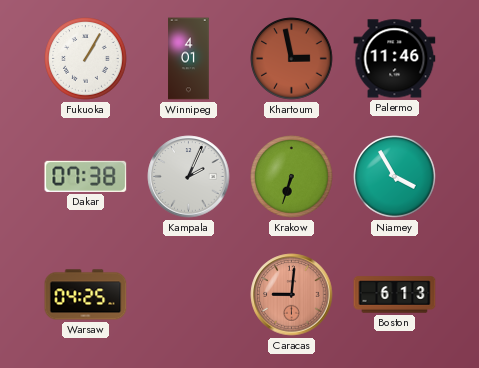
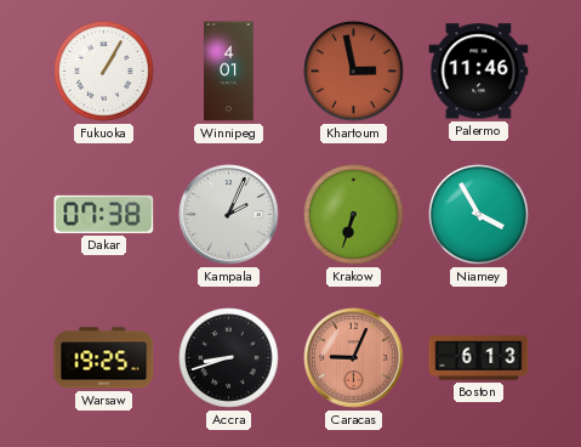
Warsaw: 04:25 -> 19:25 (104, 358)
Accra: none -> 8:42 (229, 358)
Caracas: 9:01 -> 9:04 (354, 358)
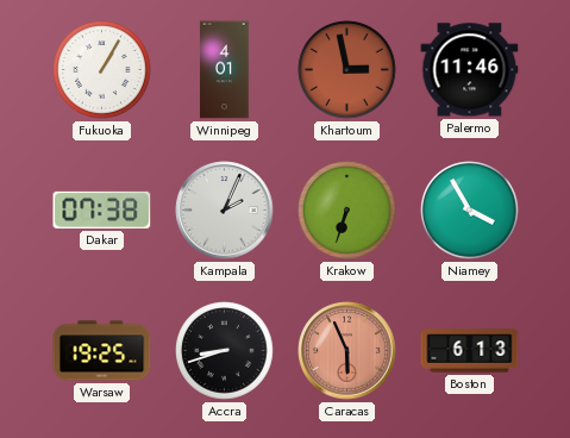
Caracas: 9:04 -> 5:56 (347, 351)
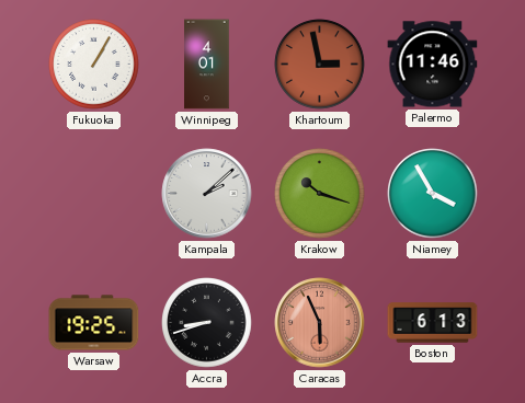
Dakar: 07:38 -> none (102, 209)
Kampala: 2:04 -> 2:08 (207, 194)
Krakow: 6:33 -> 10:18 (320, 194)
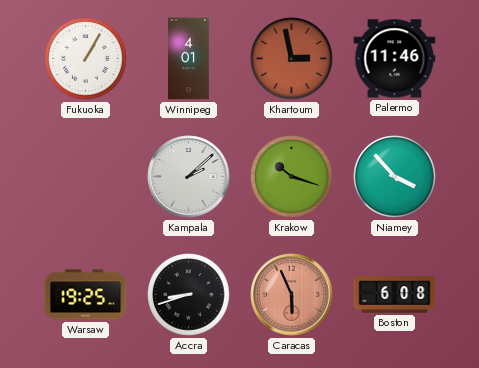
Niamey: 3:55 -> 3:53 (395, 177)
Boston: 6:13 -> 6:08 (395, 295)
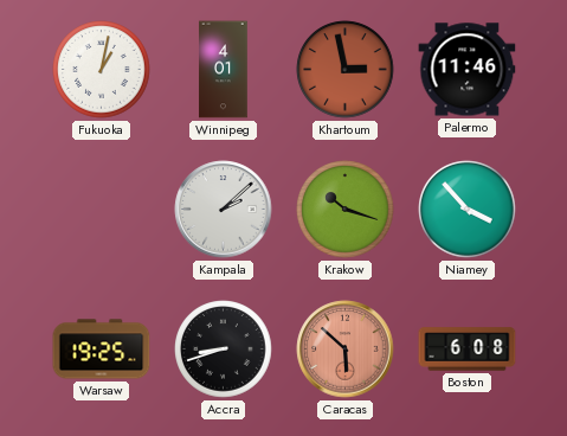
Fukuoka: 1:05 -> 1:02 (102, 70)
Caracas: 5:56 -> 5:52 (346, 350)
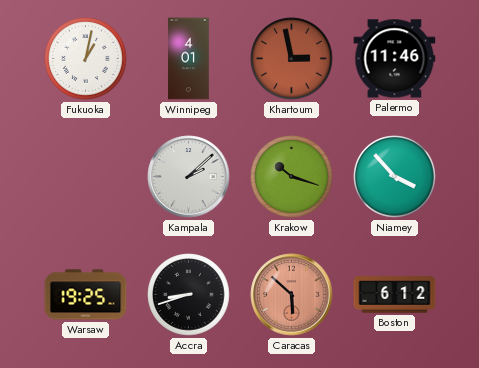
Boston: 6:08 -> 6:12 (395, 295)
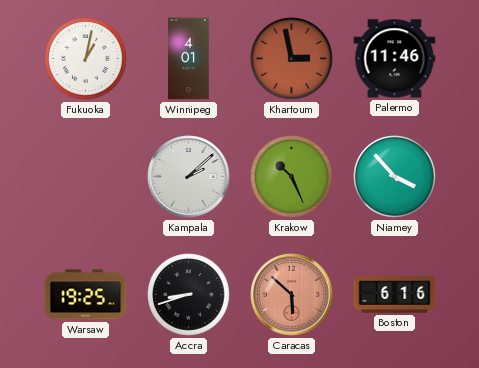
Krakow: 10:18 -> 10:26 (292, 177)
Boston: 6:12 -> 6:16 (395, 295)
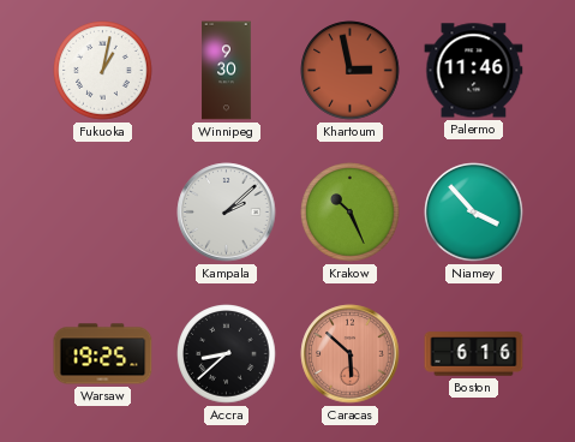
Winnipeg: 4:01 -> 9:30 (227, 71)
Accra: 8:42 -> 8:38 (227, 354)
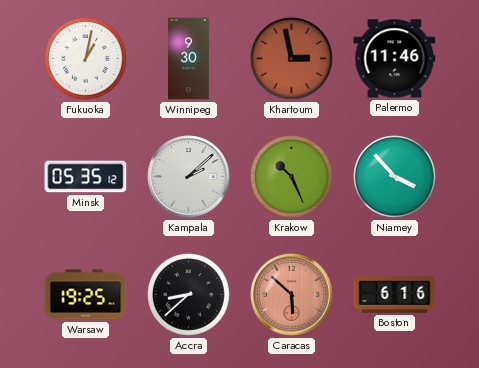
Minsk: none -> 05:35 (86, 177)
